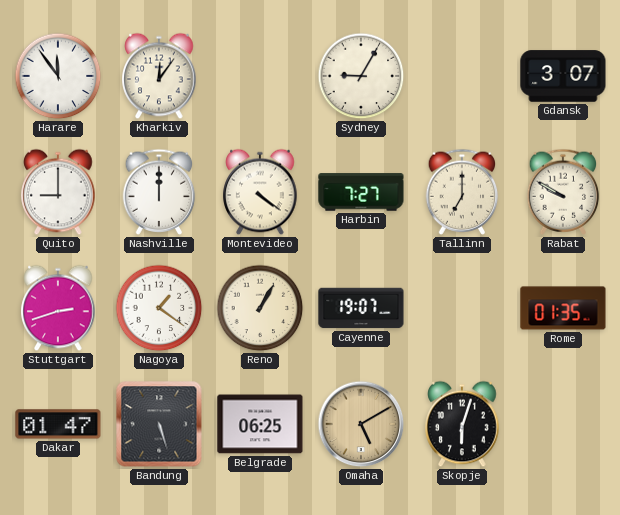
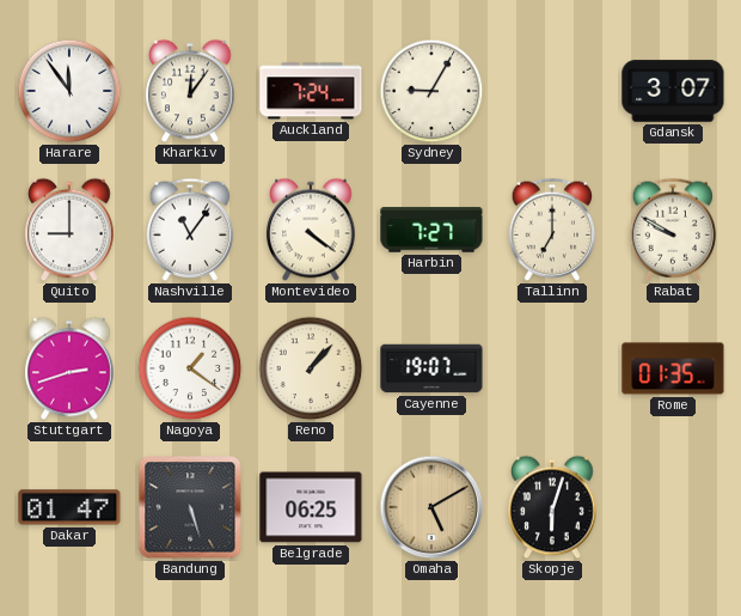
Auckland: none -> 7:24 (311, 91)
Nashville: 12:00 -> 11:06 (190, 230)
Reno: 1:05 -> 1:07 (311, 368)
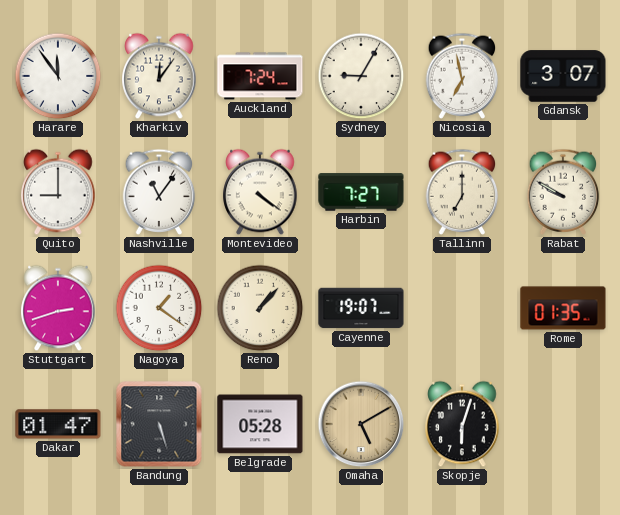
Nicosia: none -> 6:58 (462, 76)
Belgrade: 06:25 -> 05:28 (260, 424)
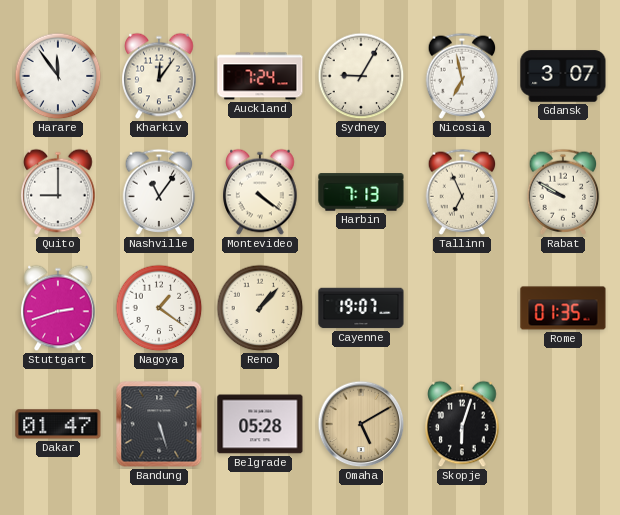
Harbin: 7:27 -> 7:13 (361, 192)
Tallinn: 7:00 -> 6:56 (462, 192)
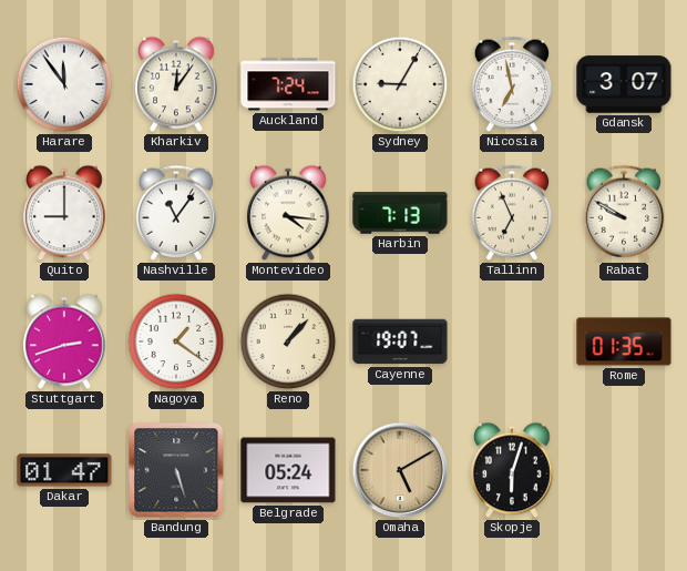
Montevideo: 4:21 -> 4:16 (288, 213)
Belgrade: 05:28 -> 05:24 (288, 470)
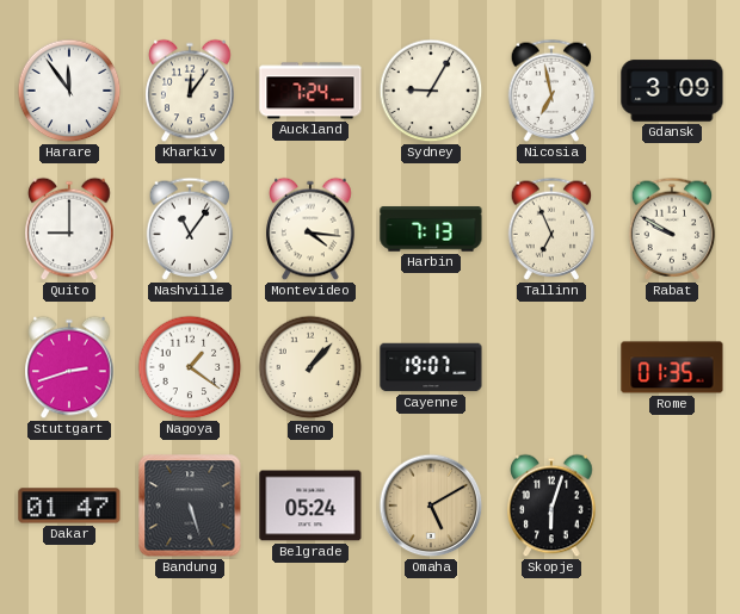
Gdansk: 3:07 -> 3:09 (672, 91)
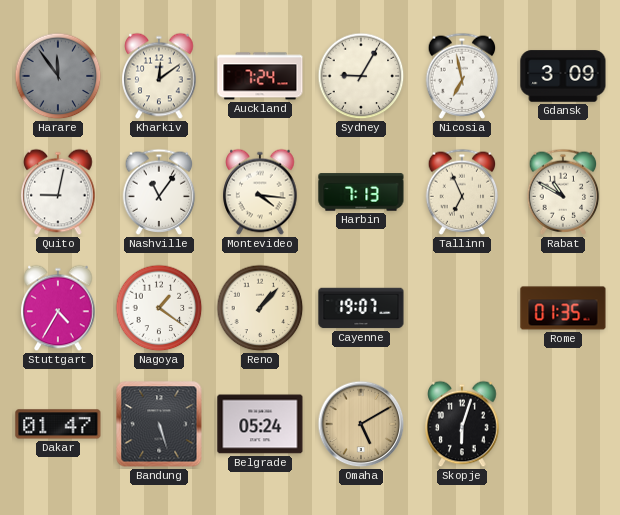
Harare dial: white -> grey (58, 76)
Kharkiv: 12:06 -> 12:09 (159, 76)
Quito: 9:00 -> 9:02 (58, 192)
Rabat: 9:50 -> 10:50 (563, 192)
Stuttgart: 2:42 -> 4:35 (58, 308)
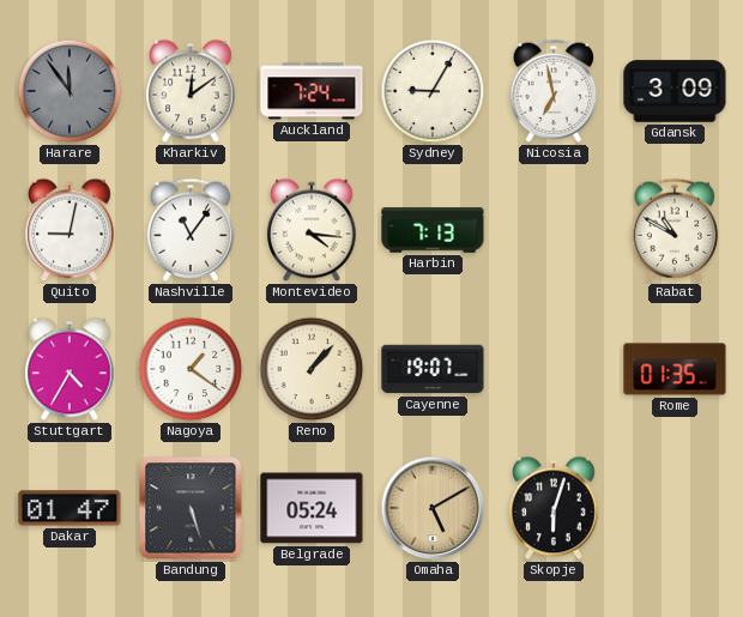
Tallinn: 6:56 -> none (462, 192)
